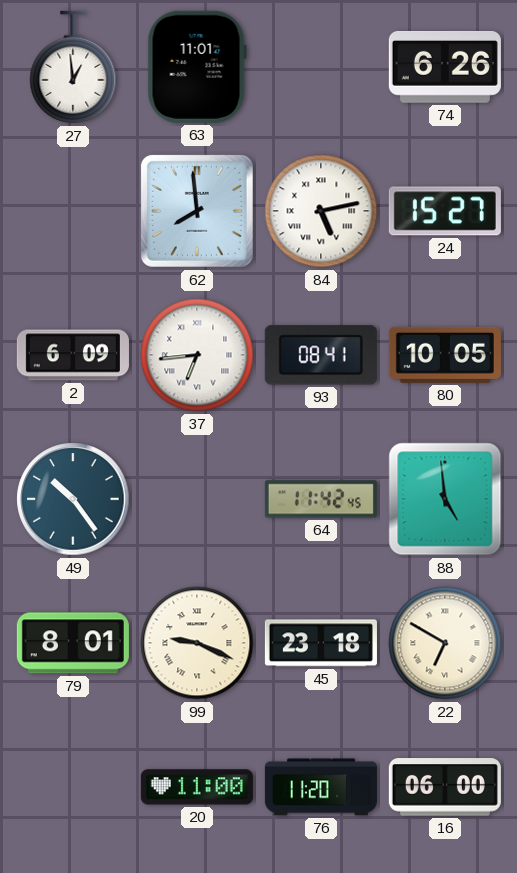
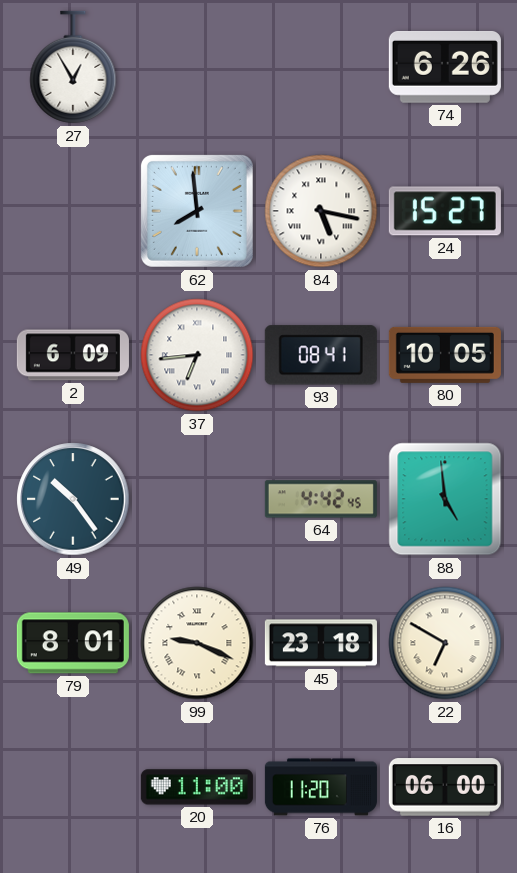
27: 12:59 -> 12:55 (73, 67)
63: 11:01 -> none (197, 67)
84: 5:13 -> 5:17 (321, 211)
64: 11:42 -> 4:42 (321, 499)
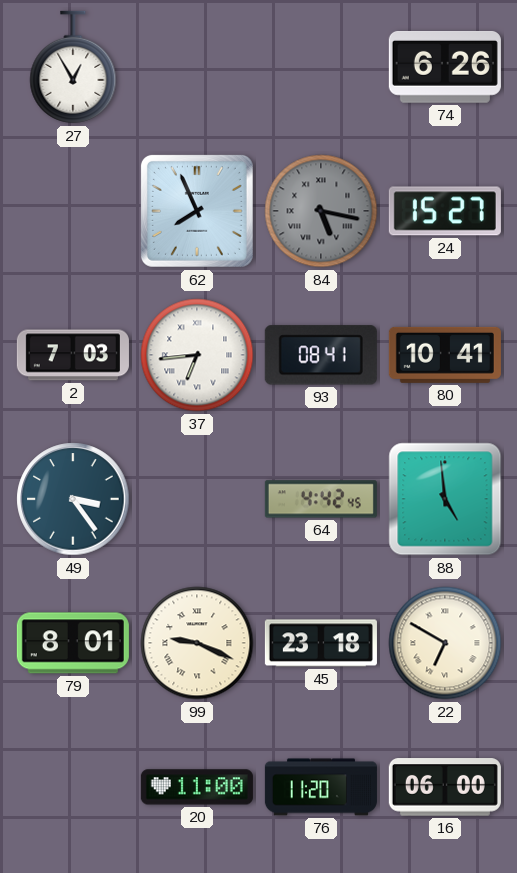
62: 7:59 -> 7:56 (197, 211)
84 dial: white -> grey (321, 211)
2: 6:09 -> 7:03 (73, 355)
80: 10:05 -> 10:41 (445, 355)
49: 10:24 -> 3:24 (73, 499)
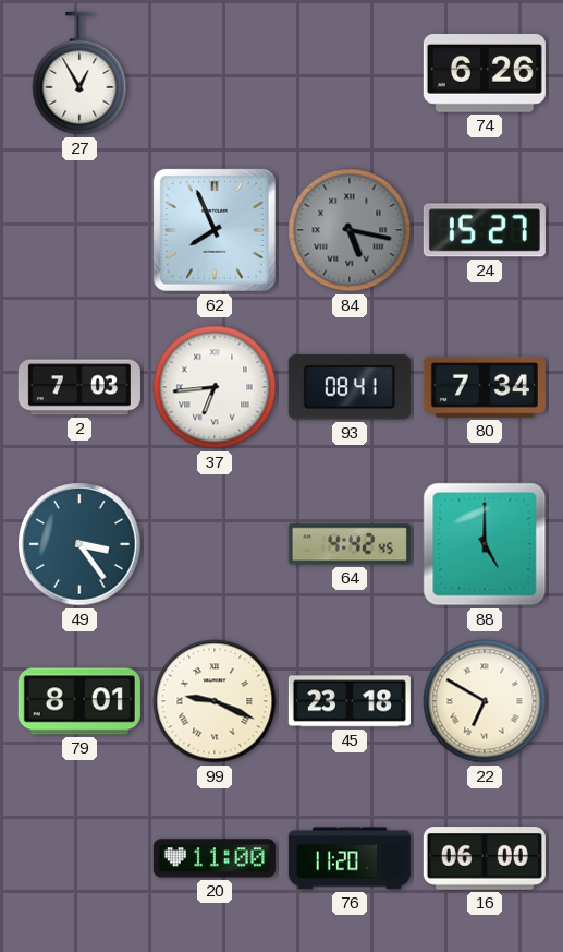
80: 10:41 -> 7:34 (485, 387)
88: 4:59 -> 5:00 (485, 544)
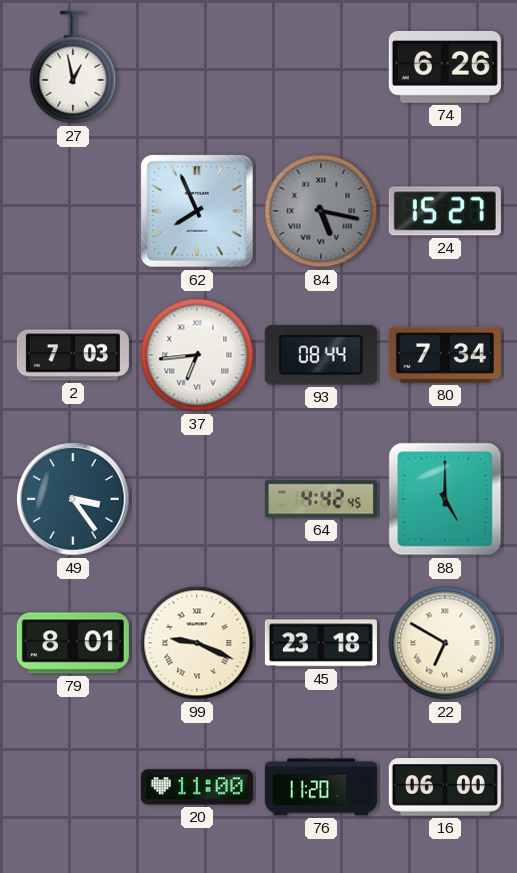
27: 12:55 -> 12:58 (73, 67)
93: 08:41 -> 08:44 (321, 355)
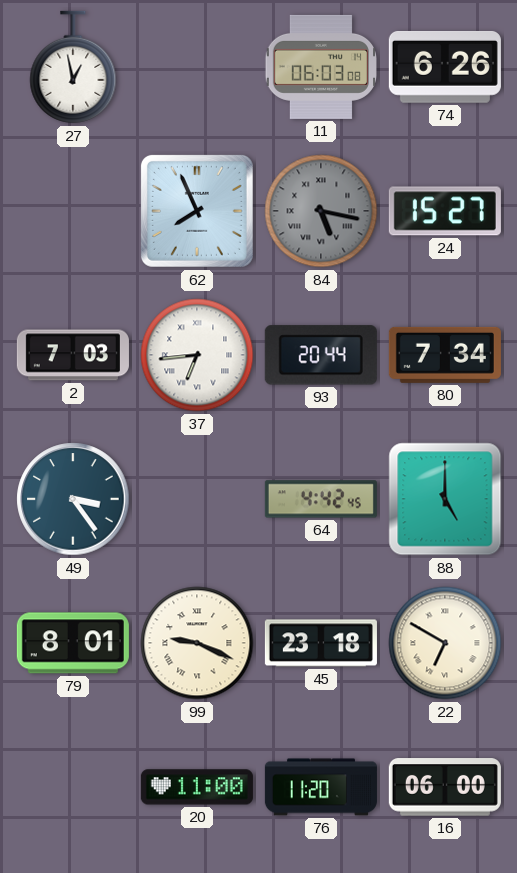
11: none -> 06:03 (320, 67)
93: 08:44 -> 20:44 (321, 355)
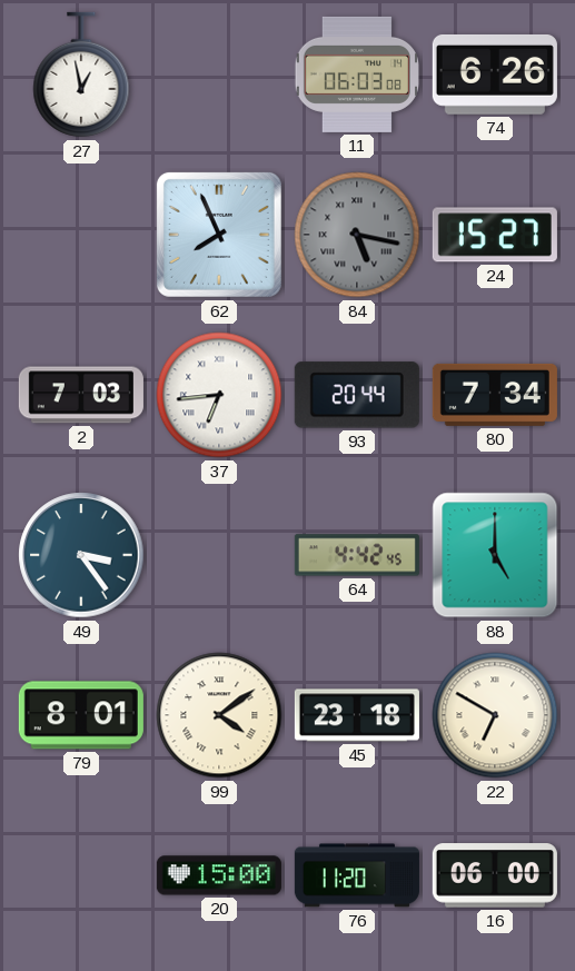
99: 9:19 -> 4:09 (219, 715)
20: 11:00 -> 15:00 (219, 875)
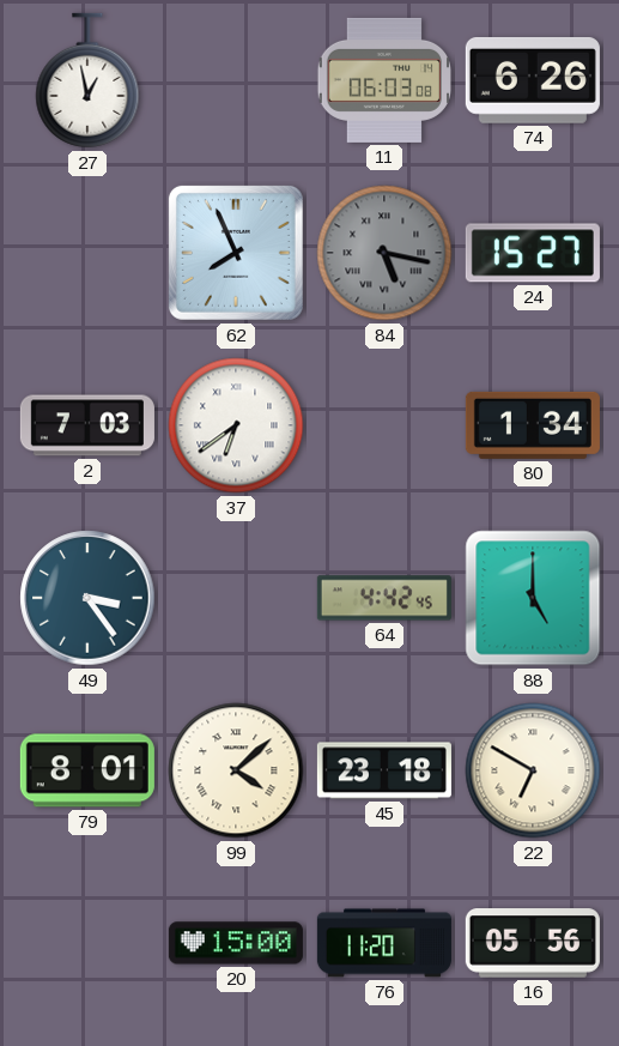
37: 6:44 -> 6:39 (236, 425)
93: 20:44 -> none (357, 395)
80: 7:34 -> 1:34 (533, 425)
99: 4:09 -> 4:08 (236, 770)
16: 06:00 -> 05:56 (533, 943)
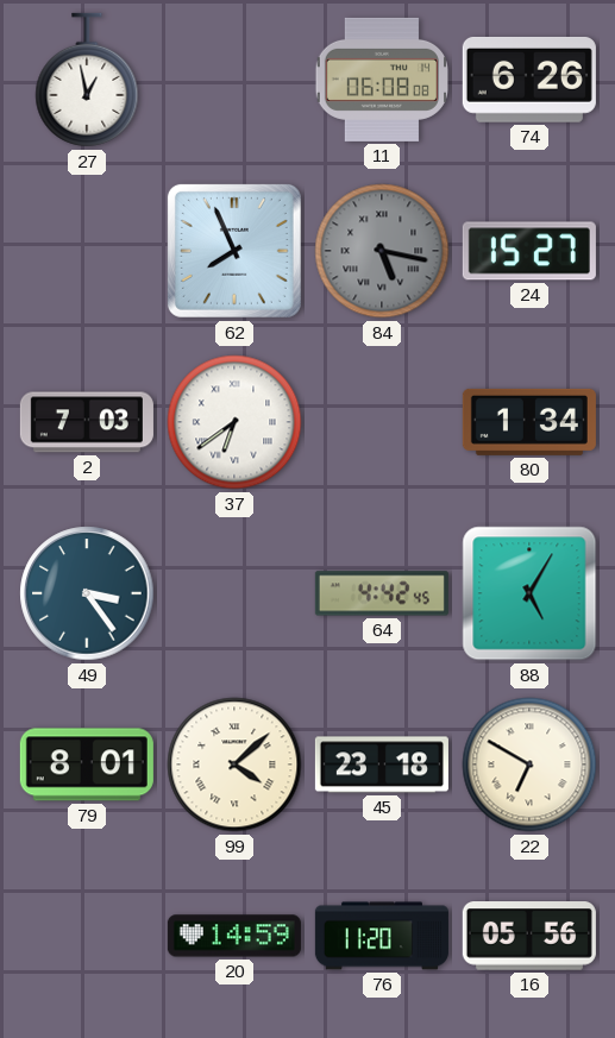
11: 06:03 -> 06:08 (381, 80)
88: 5:00 -> 5:05 (529, 593)
20: 15:00 -> 14:59 (234, 936)
